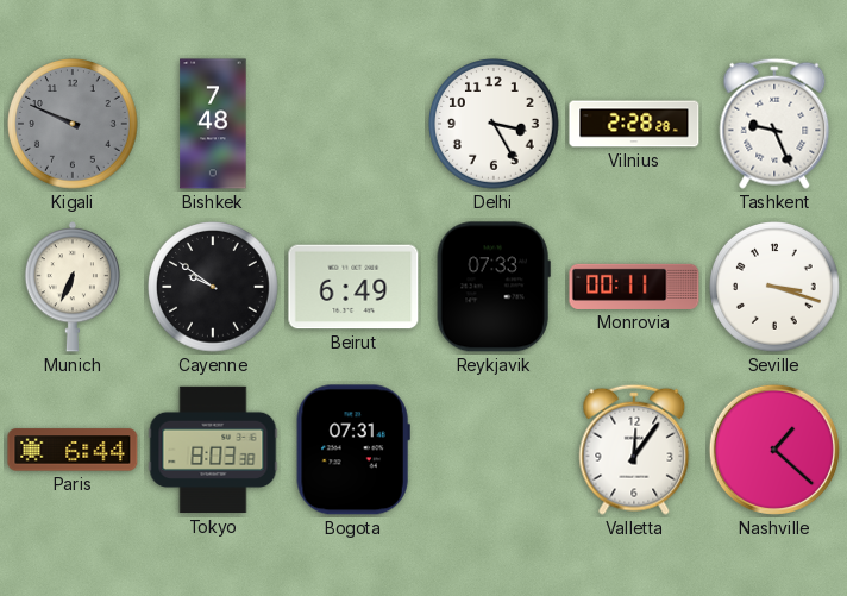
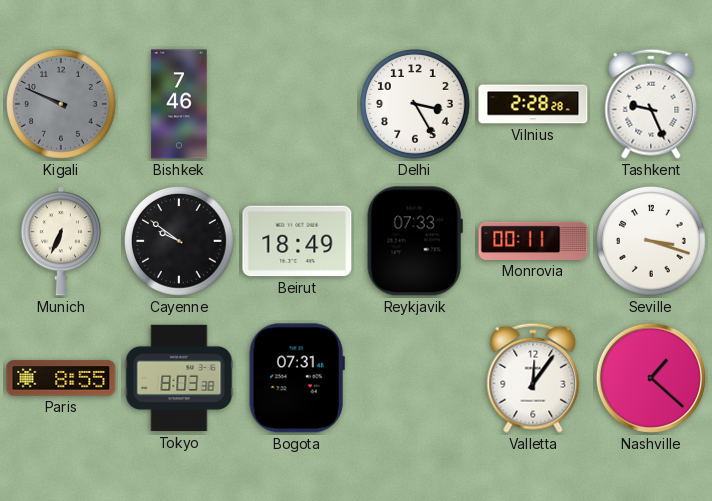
Bishkek: 7:48 -> 7:46 (179, 104)
Beirut: 6:49 -> 18:49 (297, 241)
Paris: 6:44 -> 8:55 (61, 378)
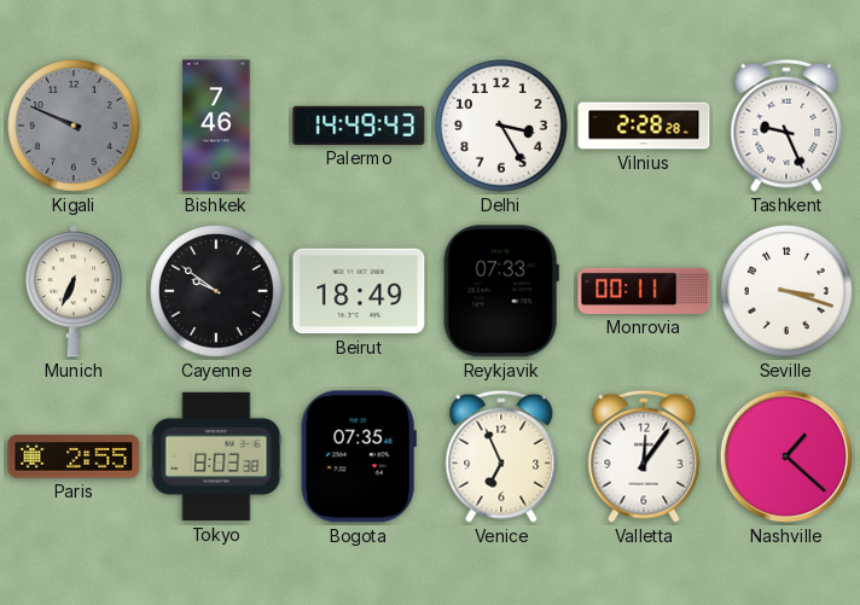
Palermo: none -> 14:49 (359, 126)
Paris: 8:55 -> 2:55 (74, 456)
Bogota: 07:31 -> 07:35 (359, 456)
Venice: none -> 6:56 (501, 456)
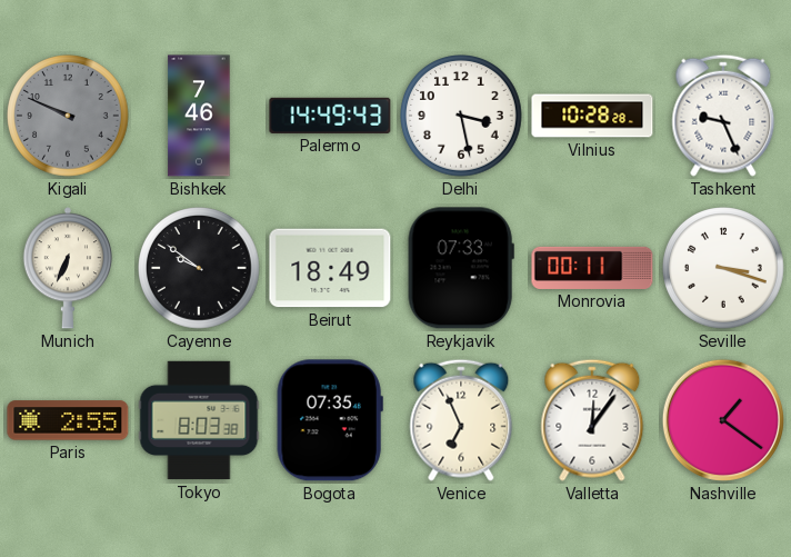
Delhi: 3:25 -> 3:28 (461, 116)
Vilnius: 2:28 -> 10:28 (592, 116)
Nashville: 1:22 -> 1:21 (723, 420)
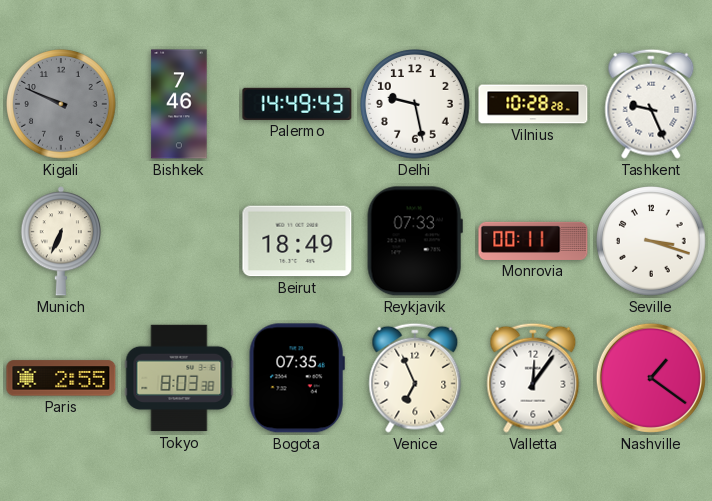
Delhi: 3:28 -> 9:28 (415, 104)
Cayenne: 9:51 -> none (199, 268)
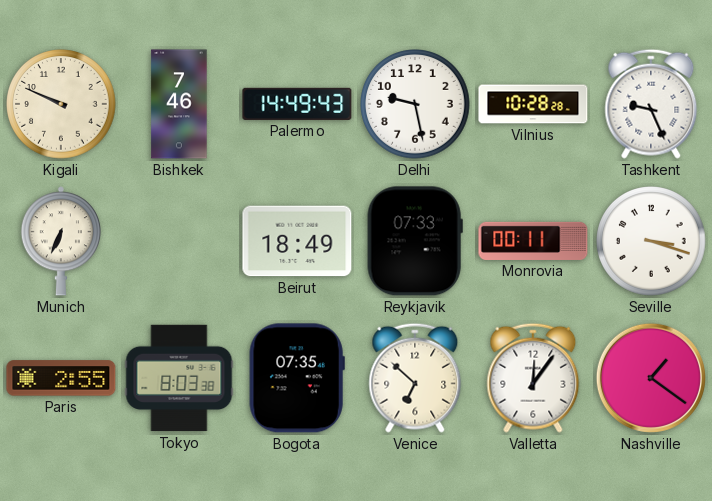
Kigali dial: grey -> cream (61, 104)
Venice: 6:56 -> 6:52 (415, 378)
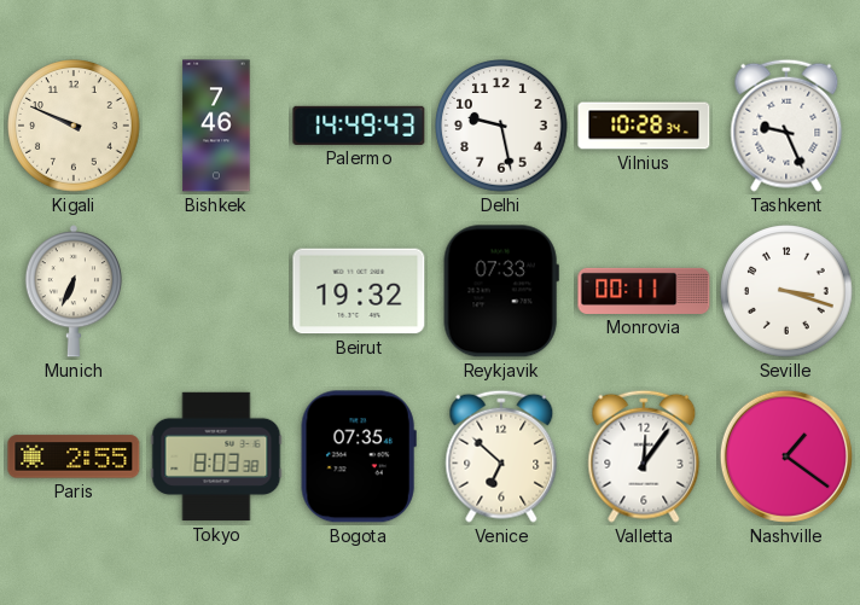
Vilnius: 10:28:28 -> 10:28:34 (644, 126)
Beirut: 18:49 -> 19:32 (359, 291)
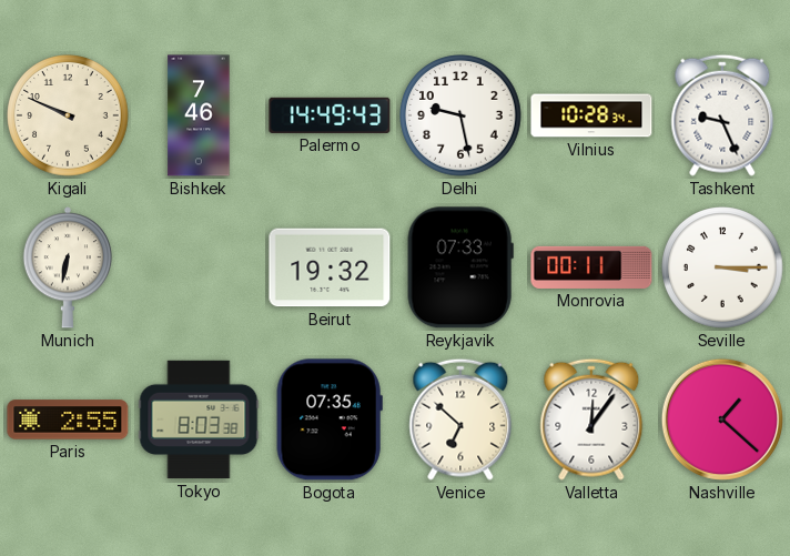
Munich: 6:34 -> 6:32 (68, 267)
Seville: 3:18 -> 3:15 (722, 267)
Nashville: 1:21 -> 1:22 (722, 419)
